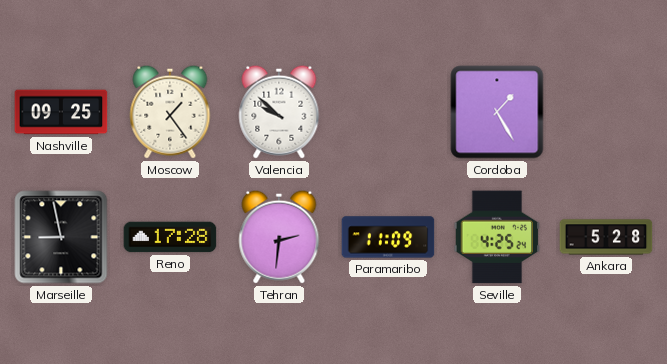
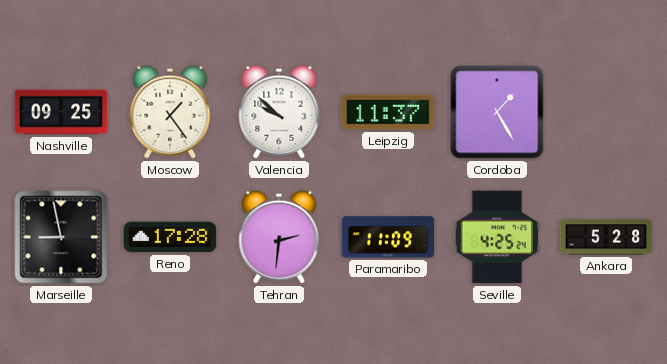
Leipzig: none -> 11:37 (388, 112)
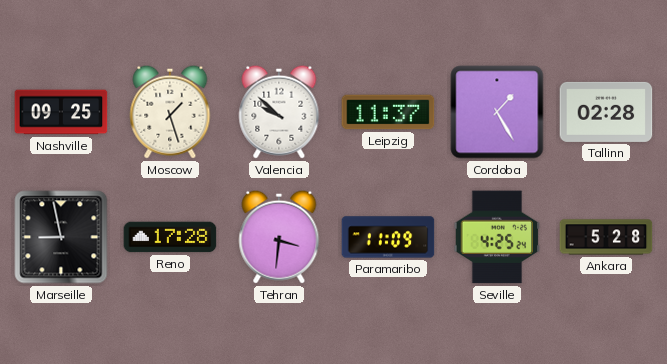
Moscow: 1:24 -> 1:27 (170, 112)
Tallinn: none -> 02:28 (606, 112)
Tehran: 2:31 -> 3:31 (279, 237)
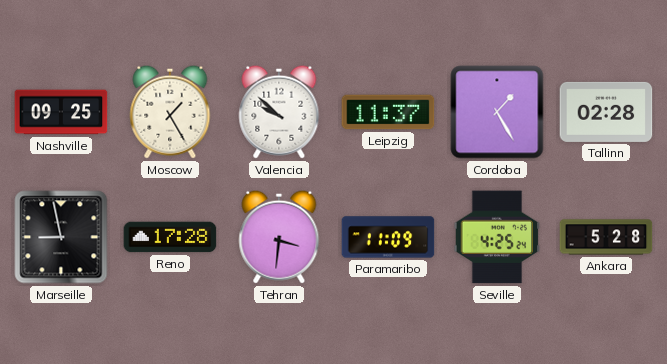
Moscow: 1:27 -> 1:25 (170, 112)
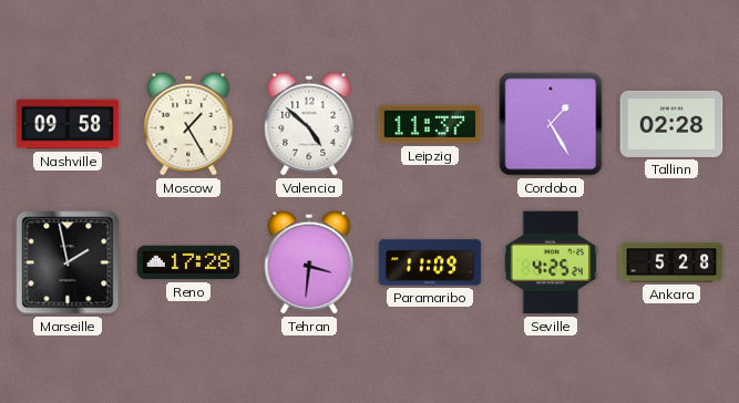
Nashville: 09:25 -> 09:58 (68, 124)
Valencia: 9:52 -> 4:52 (309, 124)
Marseille: 8:58 -> 1:58 (68, 262)
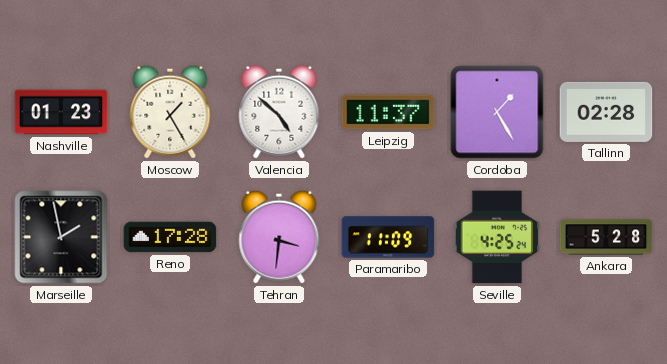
Nashville: 09:58 -> 01:23 (61, 112)
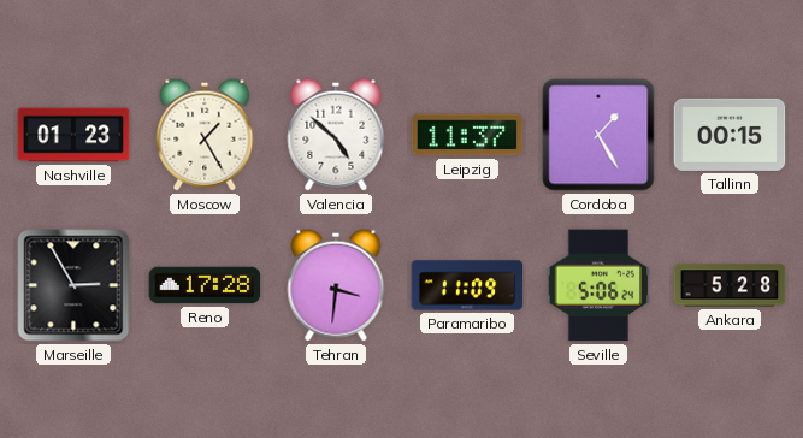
Tallinn: 02:28 -> 00:15 (730, 135)
Marseille: 1:58 -> 2:55 (73, 285)
Seville: 4:25 -> 5:06 (598, 285)
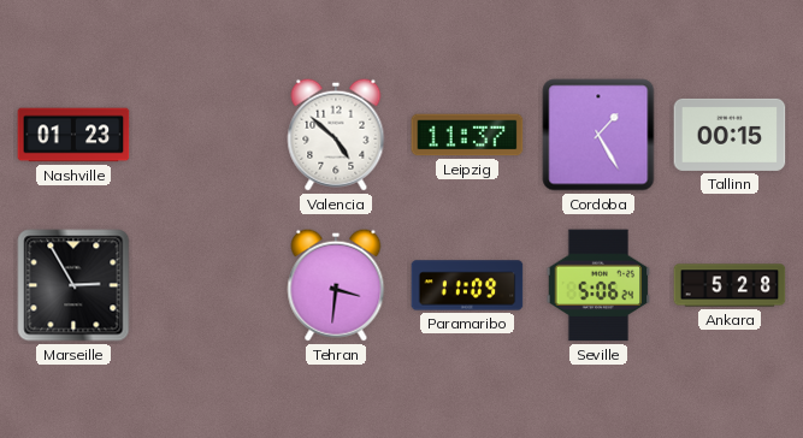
Moscow: 1:25 -> none (205, 135)
Reno: 17:28 -> none (205, 285)
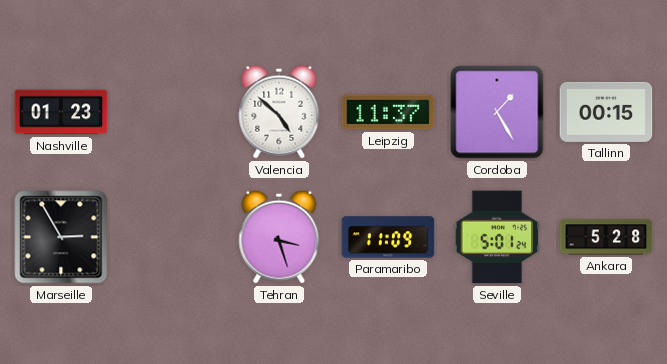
Tehran: 3:31 -> 3:27 (279, 237)
Seville: 5:06 -> 5:01 (497, 237)
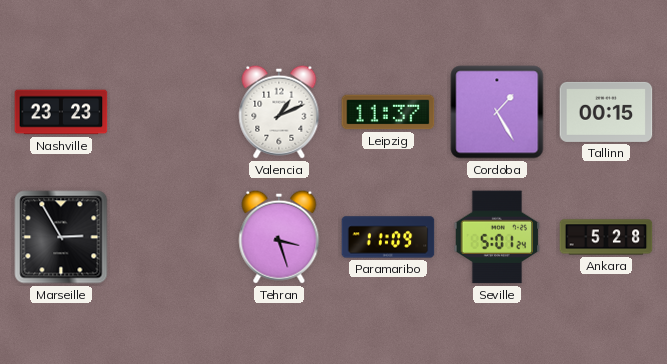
Nashville: 01:23 -> 23:23 (61, 112)
Valencia: 4:52 -> 1:11 (279, 112)
